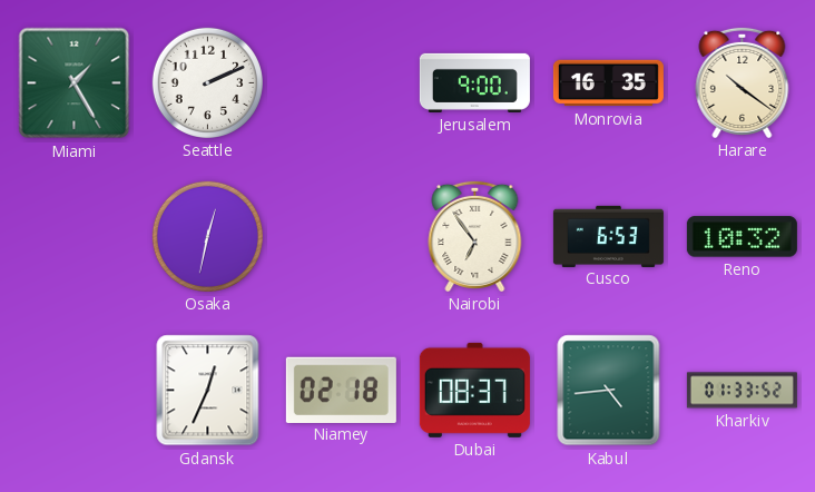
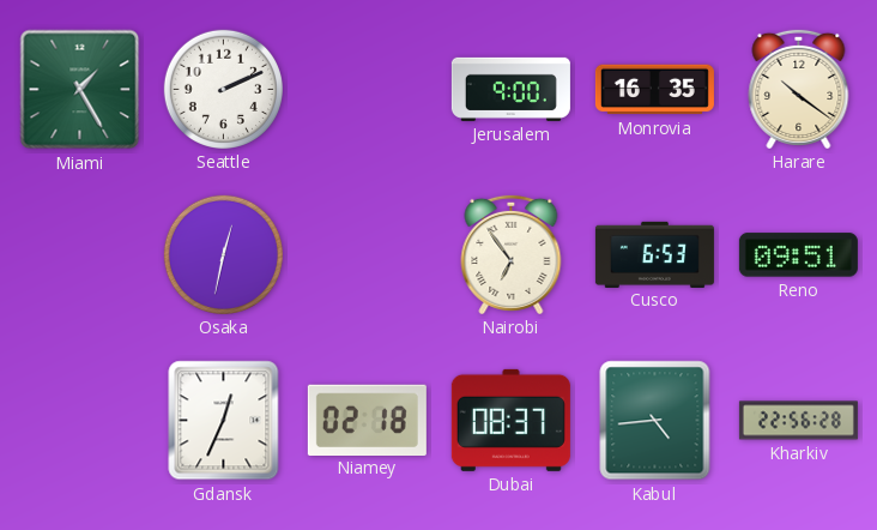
Reno: 10:32 -> 09:51 (798, 255)
Kharkiv: 01:33 -> 22:56 (798, 421)
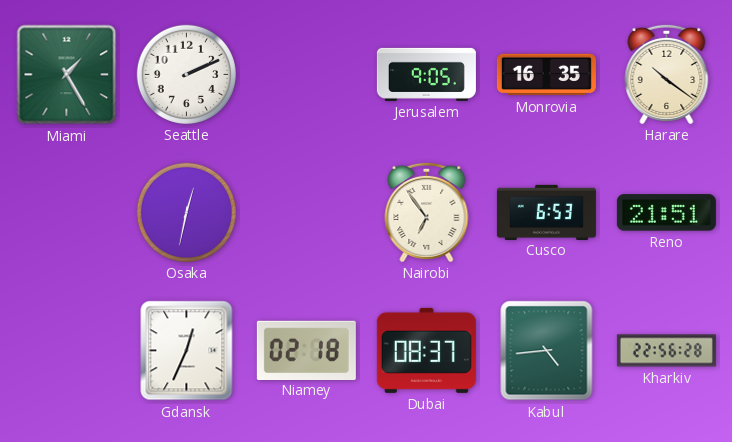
Jerusalem: 9:00 -> 9:05 (426, 74)
Reno: 09:51 -> 21:51 (666, 213)
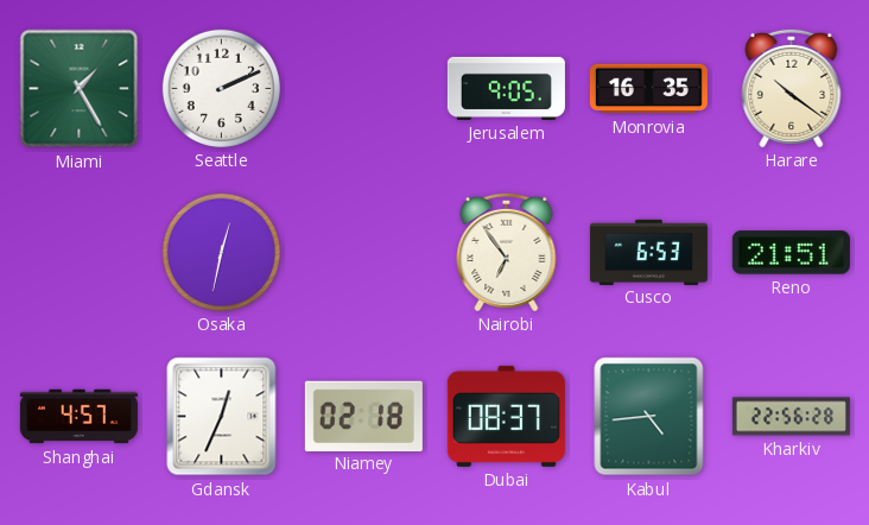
Shanghai: none -> 4:57 (78, 417)
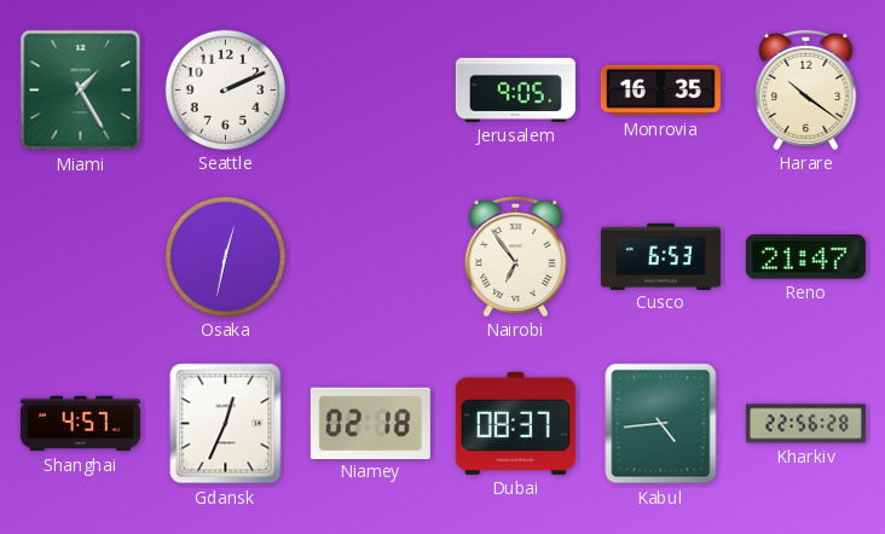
Reno: 21:51 -> 21:47 (805, 257)
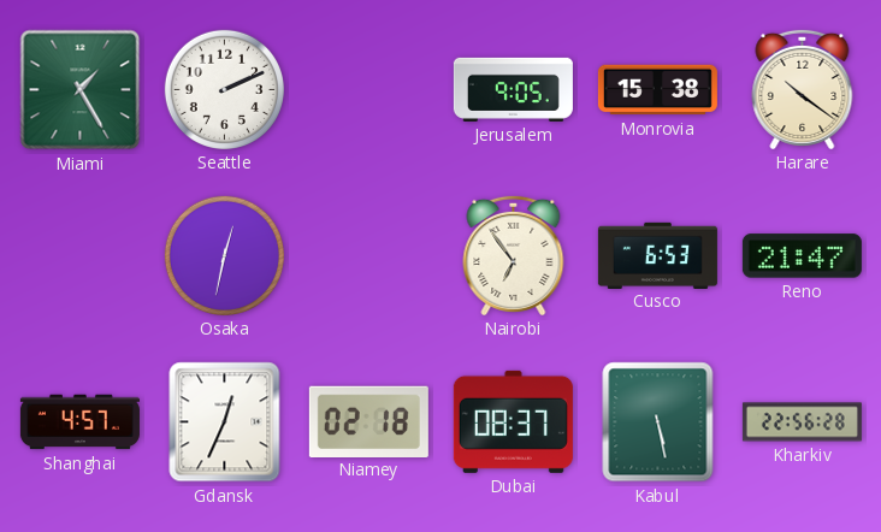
Monrovia: 16:35 -> 15:38 (657, 90)
Kabul: 4:44 -> 5:28 (658, 422)
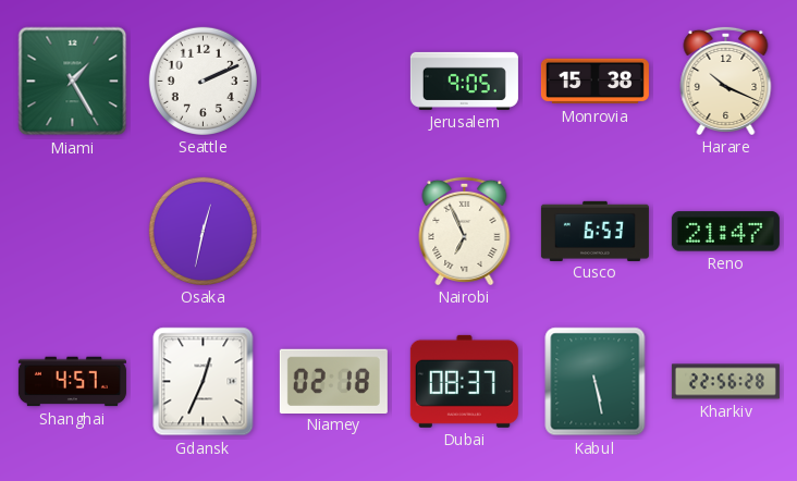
Harare: 10:21 -> 10:19 (726, 81)
Nairobi: 6:54 -> 6:56 (465, 231)
